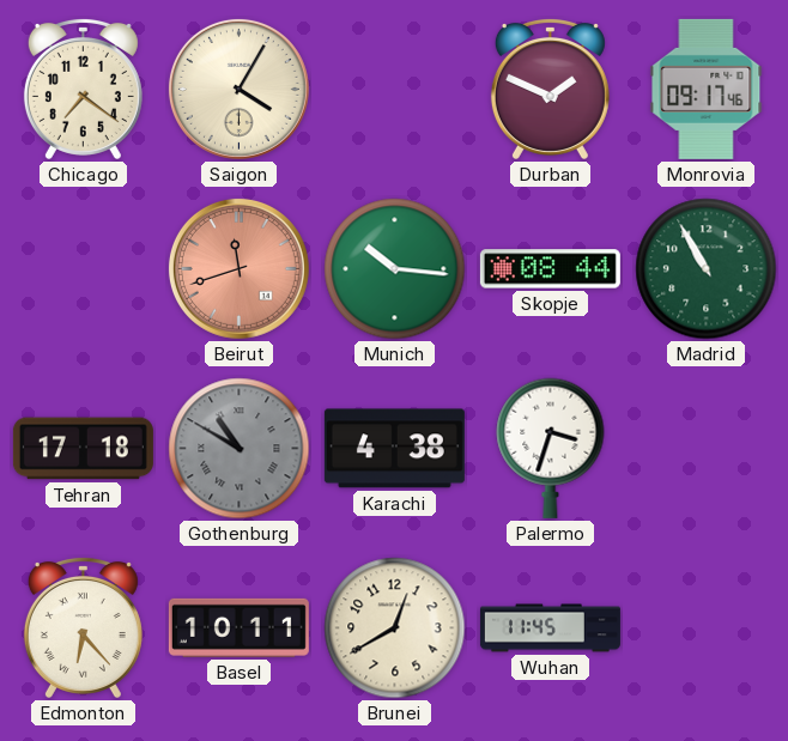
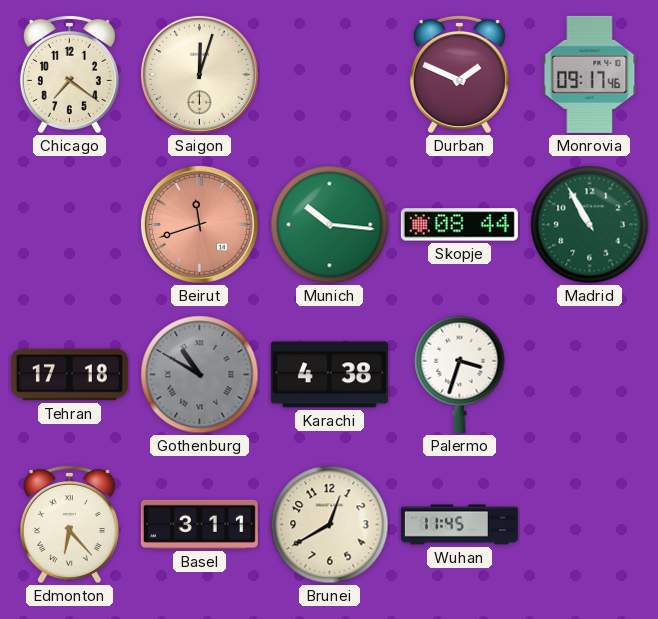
Saigon: 4:05 -> 12:03 (199, 74)
Basel: 10:11 -> 3:11 (199, 524)
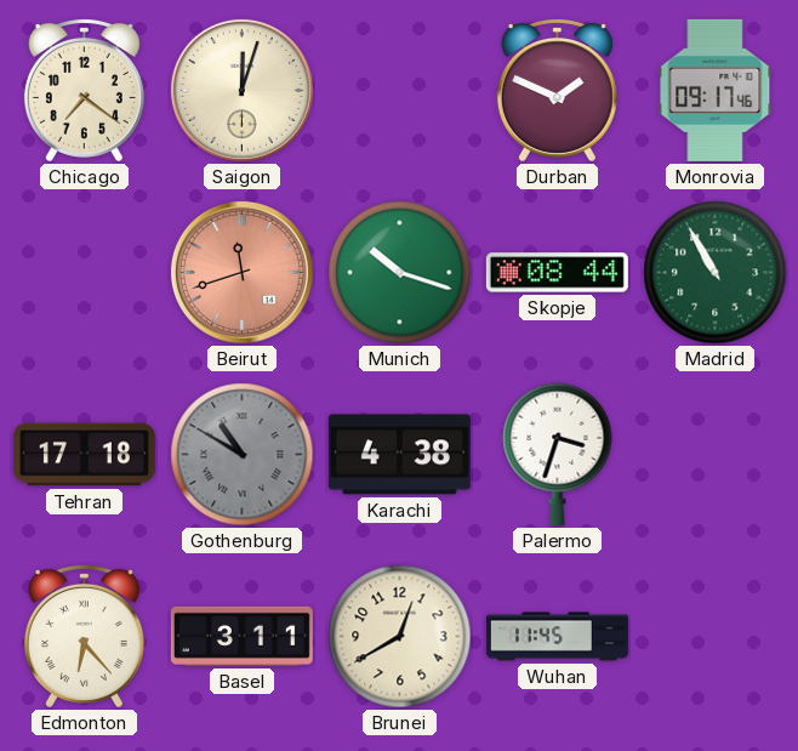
Munich: 10:16 -> 10:18 (400, 273)
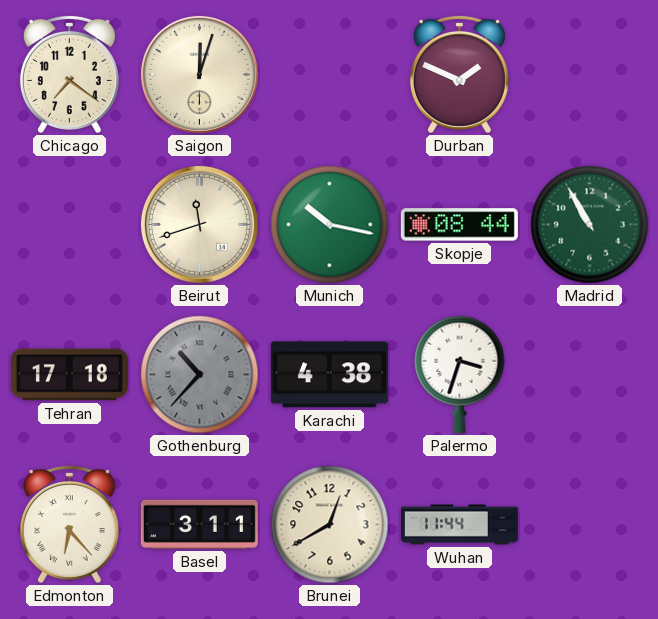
Monrovia: 09:17 -> none (716, 90)
Beirut dial: salmon -> cream (199, 224)
Munich: 10:18 -> 10:17 (330, 225)
Gothenburg: 10:50 -> 10:37 (200, 375)
Wuhan: 11:45 -> 11:44 (459, 525)
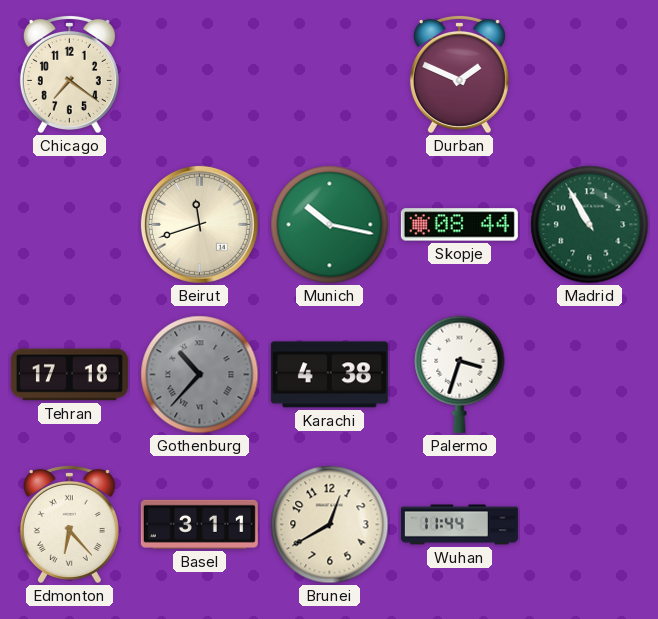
Saigon: 12:03 -> none (199, 74)
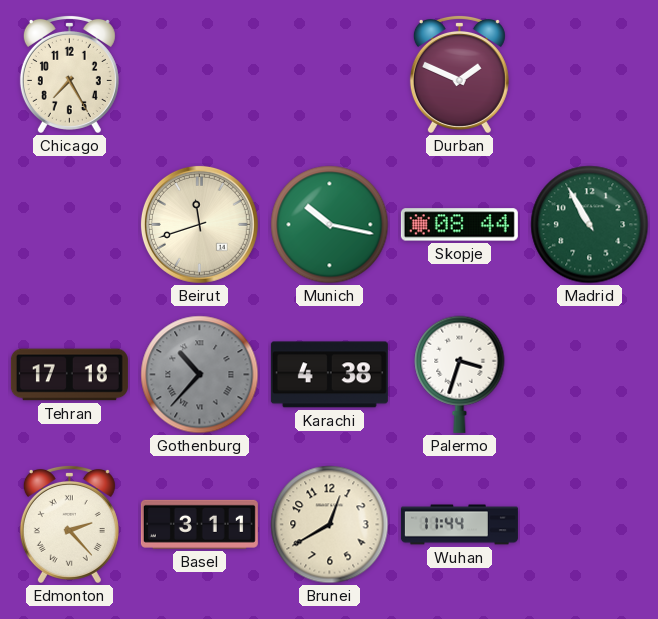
Chicago: 7:21 -> 7:25 (69, 74)
Edmonton: 6:23 -> 2:23 (69, 524)
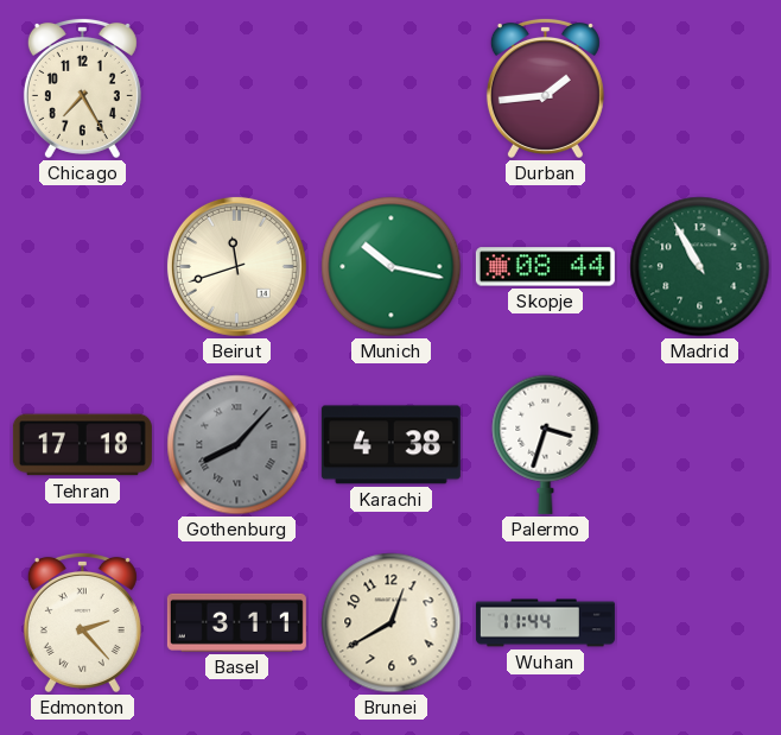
Durban: 1:49 -> 1:44 (545, 88)
Gothenburg: 10:37 -> 8:07 (237, 445)
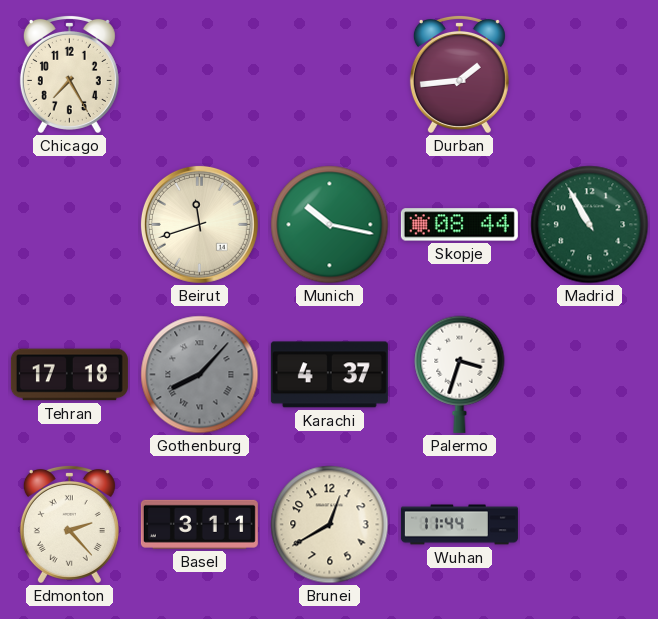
Karachi: 4:38 -> 4:37 (329, 375)
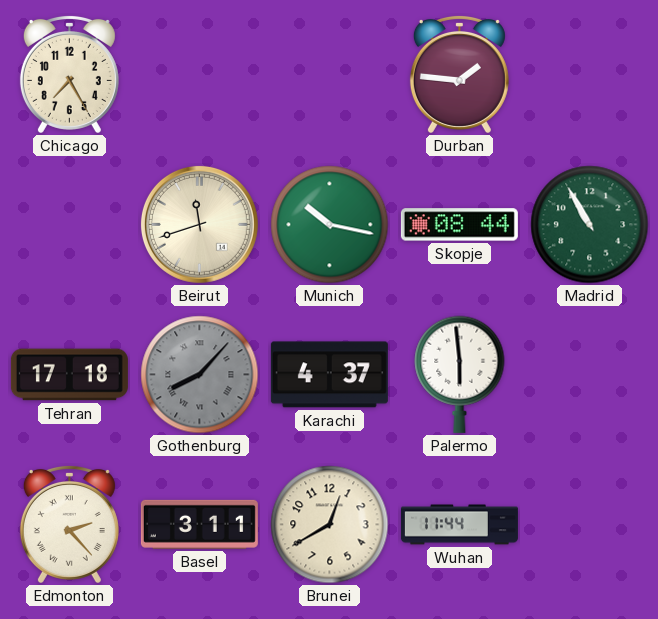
Durban: 1:44 -> 1:46 (459, 74)
Palermo: 3:33 -> 5:59 (460, 374)
